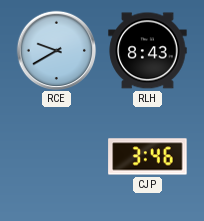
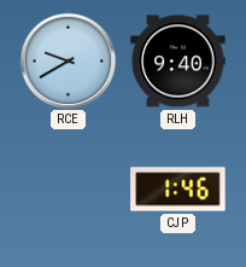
RLH: 8:43 -> 9:40 (178, 62)
CJP: 3:46 -> 1:46 (178, 190)
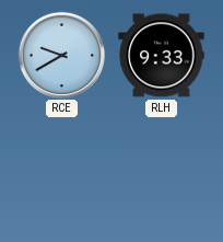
RLH: 9:40 -> 9:33 (162, 56)
CJP: 1:46 -> none (178, 190)
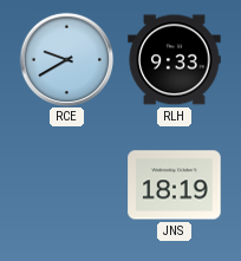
JNS: none -> 18:19 (175, 185)
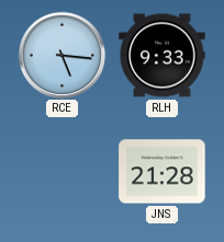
RCE: 9:40 -> 5:16 (61, 55)
JNS: 18:19 -> 21:28 (163, 172)
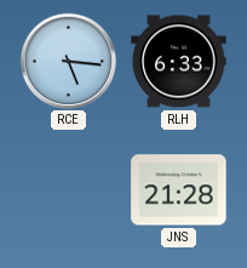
RLH: 9:33 -> 6:33 (179, 62)
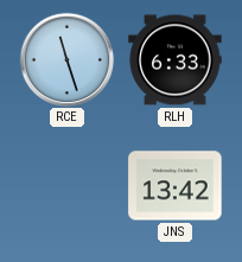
RCE: 5:16 -> 11:27 (66, 59)
JNS: 21:28 -> 13:42 (176, 186)
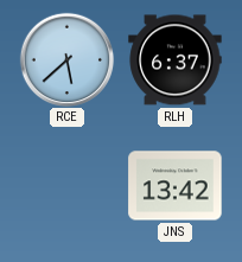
RCE: 11:27 -> 5:38 (66, 59)
RLH: 6:33 -> 6:37 (176, 60)
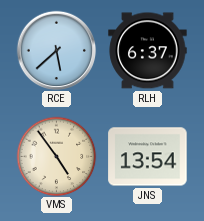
VMS: none -> 4:54 (56, 156)
JNS: 13:42 -> 13:54 (148, 157)
